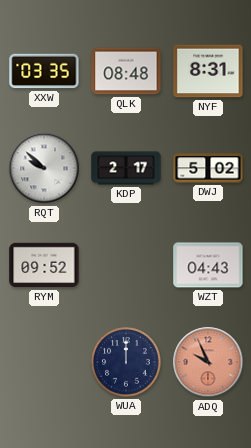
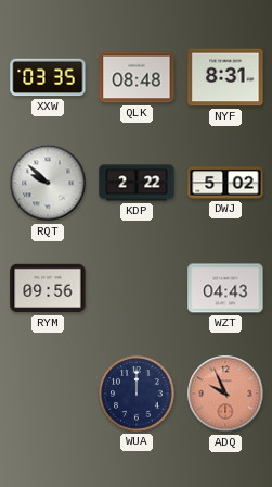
KDP: 2:17 -> 2:22 (137, 183)
RYM: 09:52 -> 09:56 (48, 288)
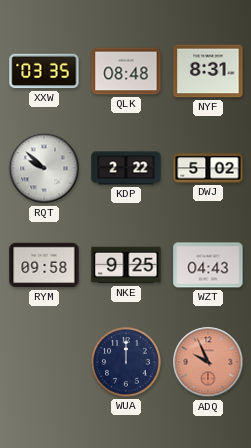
RYM: 09:56 -> 09:58 (44, 265)
NKE: none -> 9:25 (126, 265)
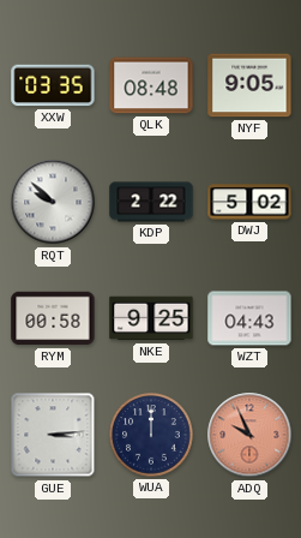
NYF: 8:31 -> 9:05 (249, 85)
RYM: 09:58 -> 00:58 (53, 318)
GUE: none -> 3:14 (53, 435)
